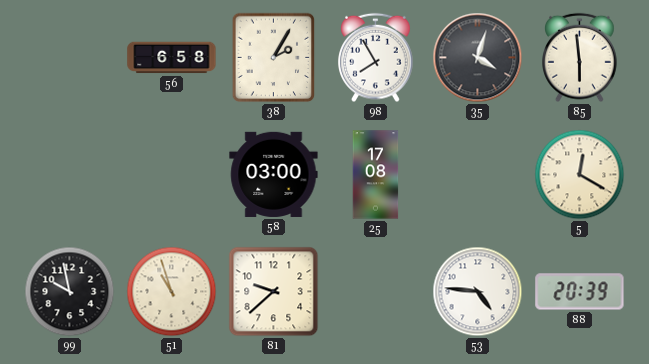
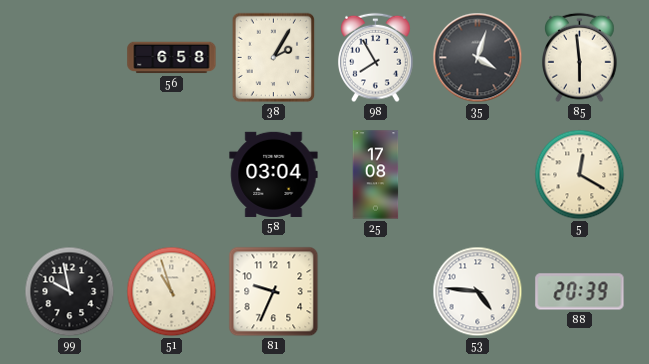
58: 03:00 -> 03:04 (274, 174)
81: 9:38 -> 9:34 (274, 292)
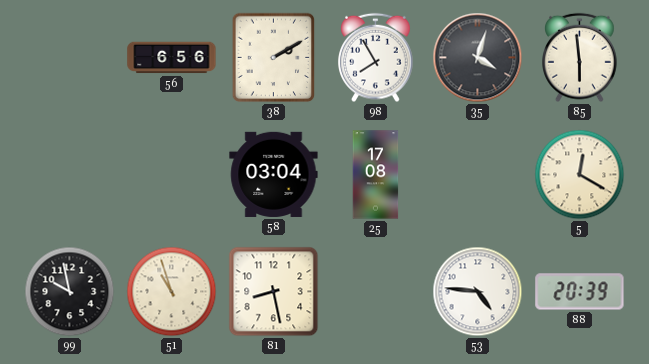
56: 6:58 -> 6:56 (172, 58)
38: 2:05 -> 2:10 (274, 58)
81: 9:34 -> 8:28 (274, 292)
